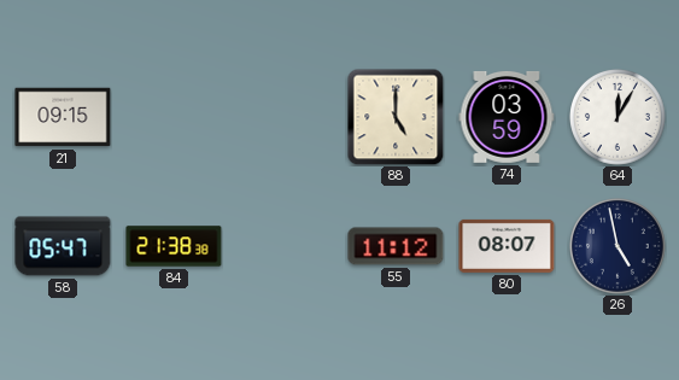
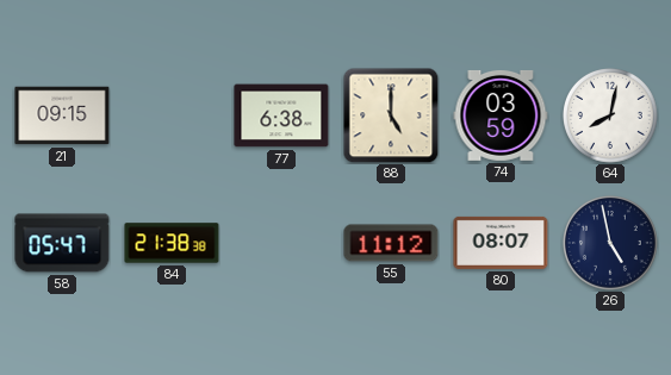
77: none -> 6:38 (281, 115)
64: 12:05 -> 8:02 (611, 117)
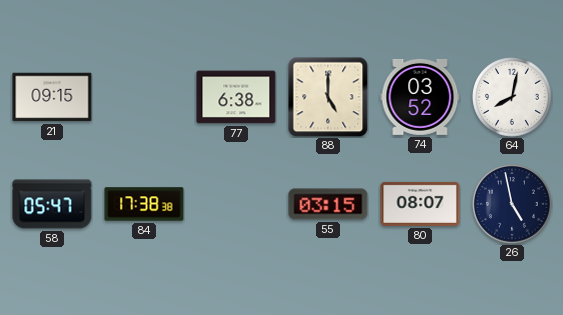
74: 03:59 -> 03:52 (420, 97)
84: 21:38 -> 17:38 (144, 204)
55: 11:12 -> 03:15 (328, 204)
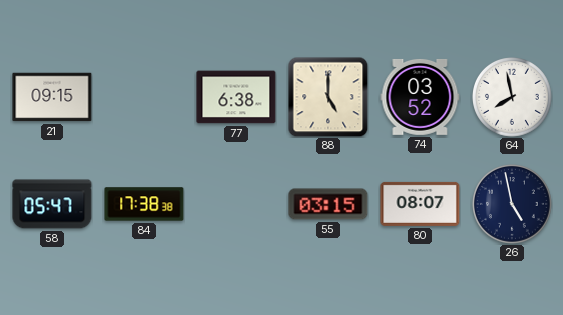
64: 8:02 -> 7:58 (513, 98)
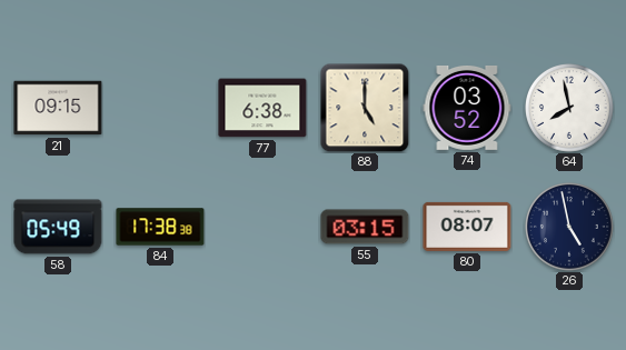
58: 05:47 -> 05:49 (58, 227)
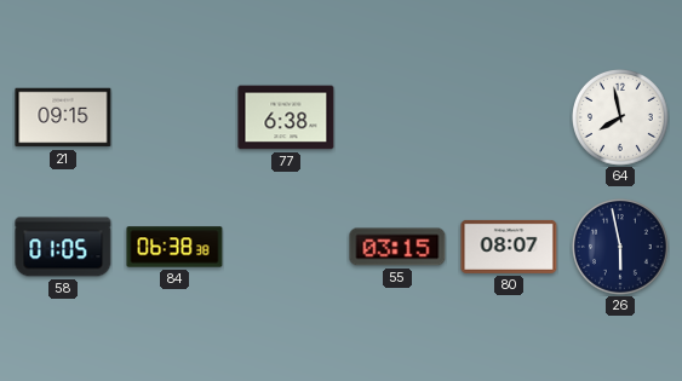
88: 5:00 -> none (365, 108)
74: 03:52 -> none (467, 108)
58: 05:49 -> 01:05 (63, 247)
84: 17:38 -> 06:38 (174, 247)
26: 4:58 -> 5:58 (621, 248)
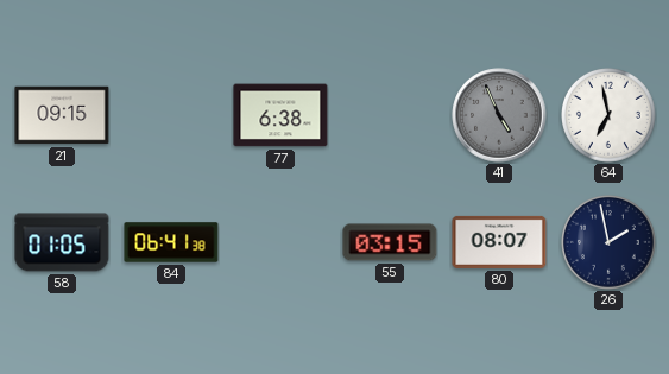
41: none -> 4:56 (499, 115)
64: 7:58 -> 6:58 (610, 116)
84: 06:38 -> 06:41 (171, 242)
26: 5:58 -> 1:58 (610, 243)
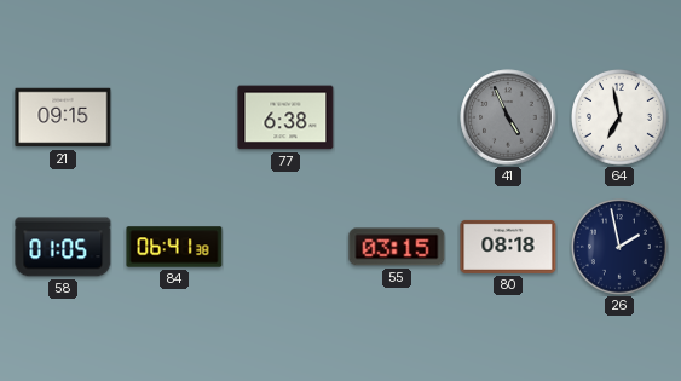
80: 08:07 -> 08:18 (508, 247)
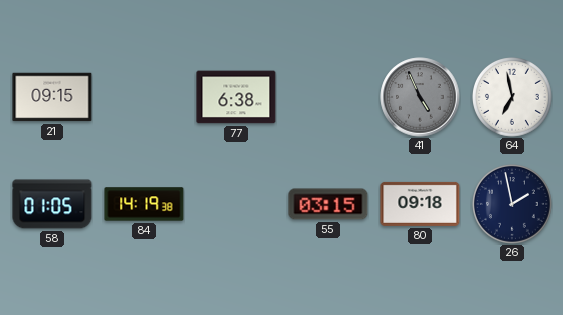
84: 06:41 -> 14:19 (144, 204)
80: 08:18 -> 09:18 (420, 204)
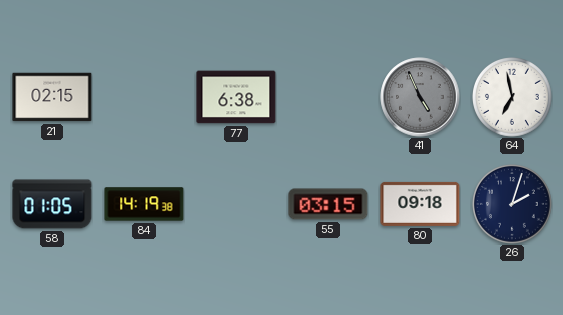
21: 09:15 -> 02:15 (52, 97)
26: 1:58 -> 2:03 (513, 205)
